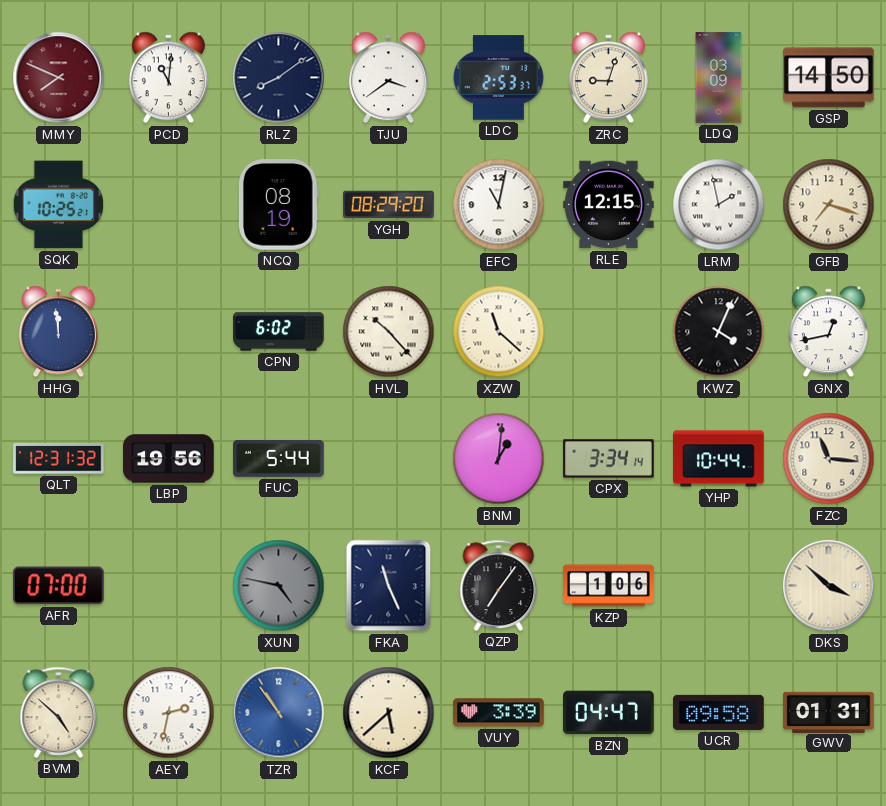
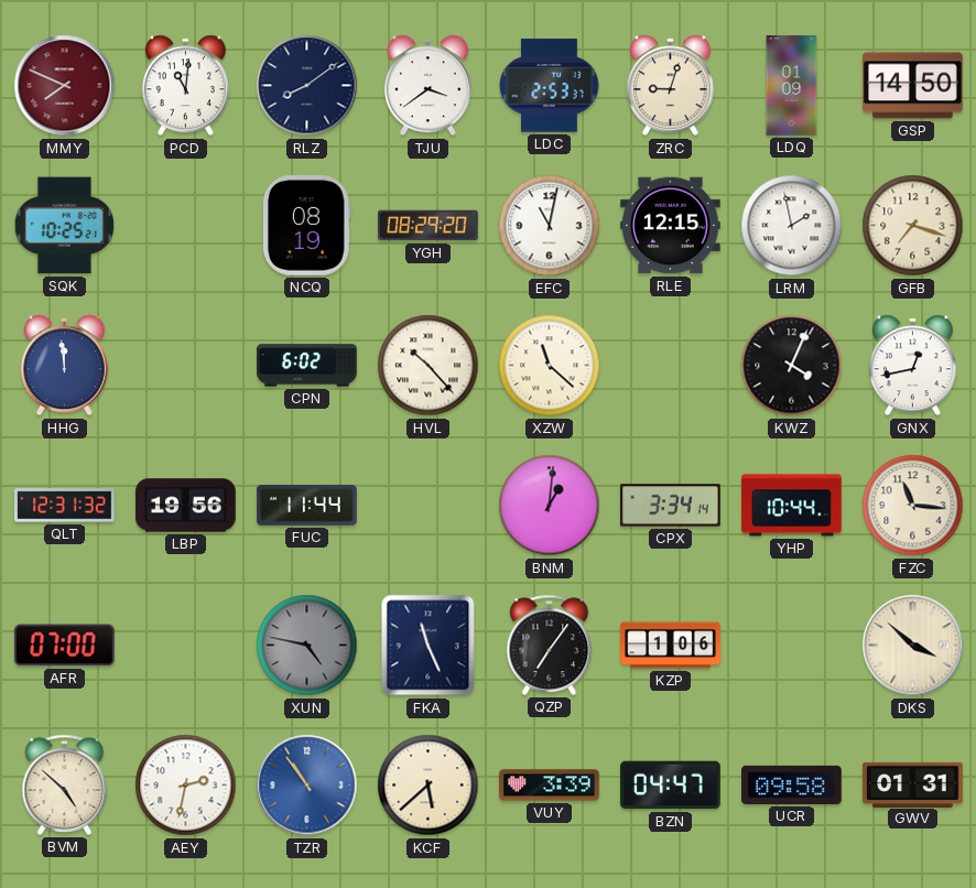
LDQ: 03:09 -> 01:09 (792, 86)
FUC: 5:44 -> 11:44 (307, 505)
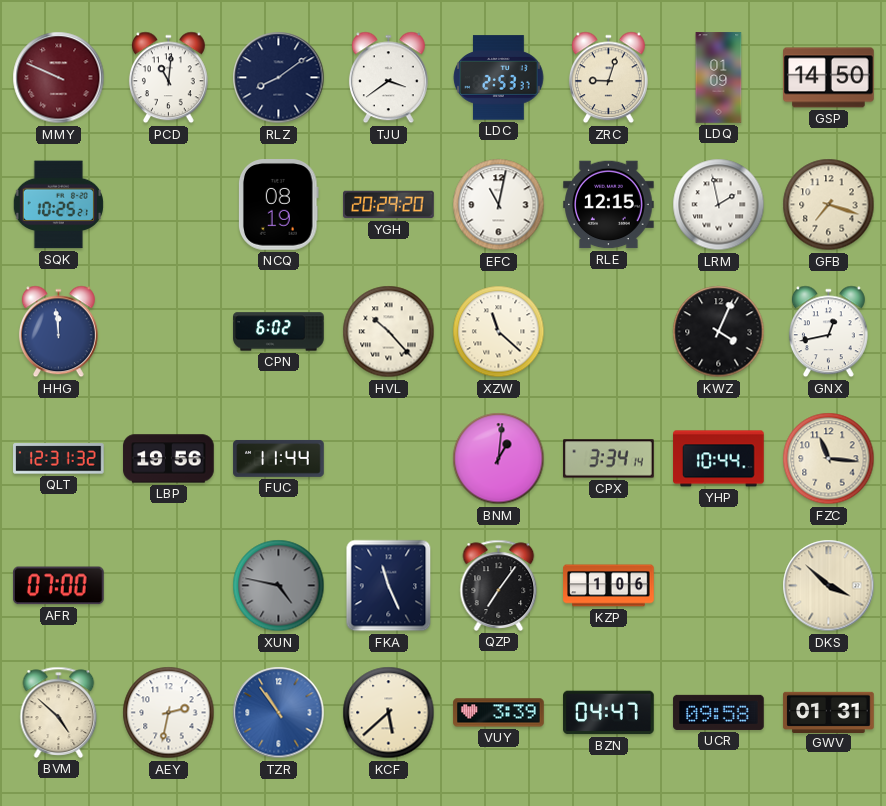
MMY: 7:49 -> 9:49 (59, 78)
YGH: 08:29 -> 20:29 (389, 205)
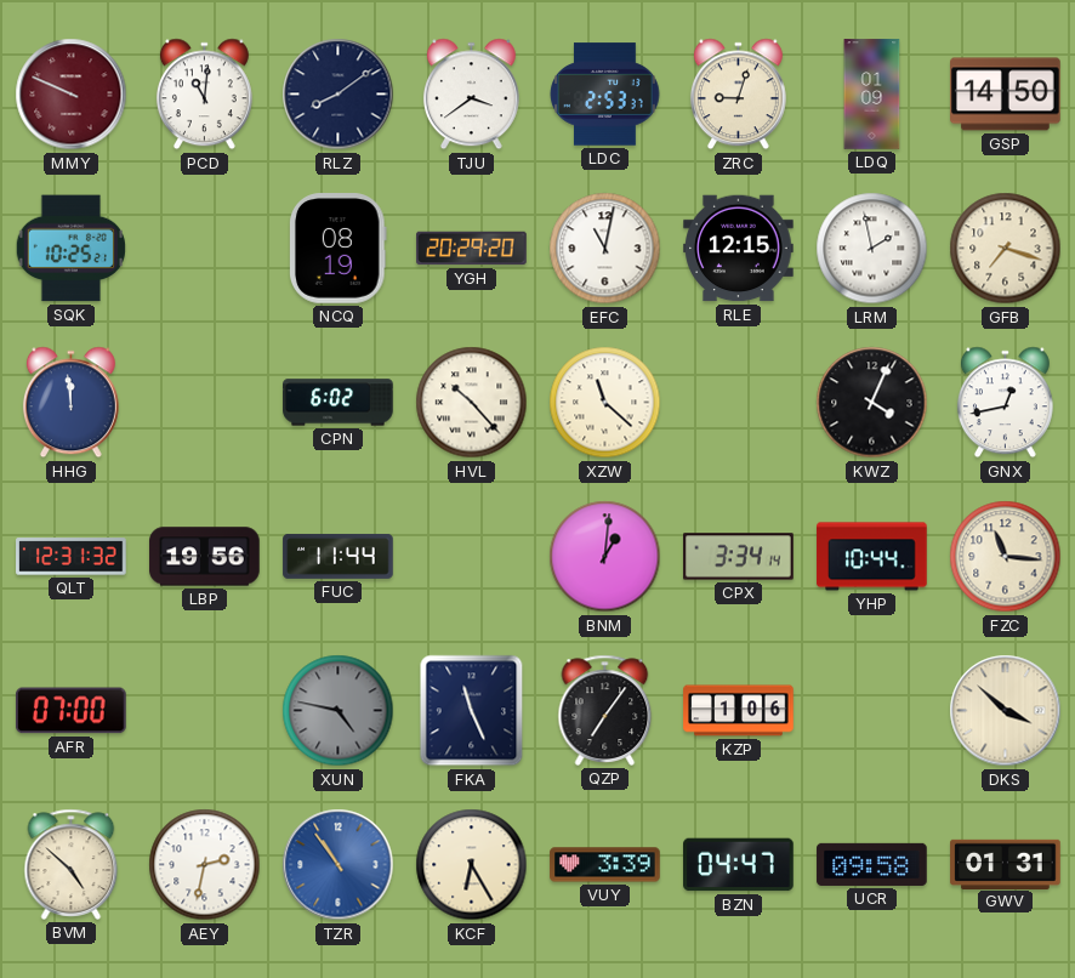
KCF: 5:38 -> 6:25 (472, 865)
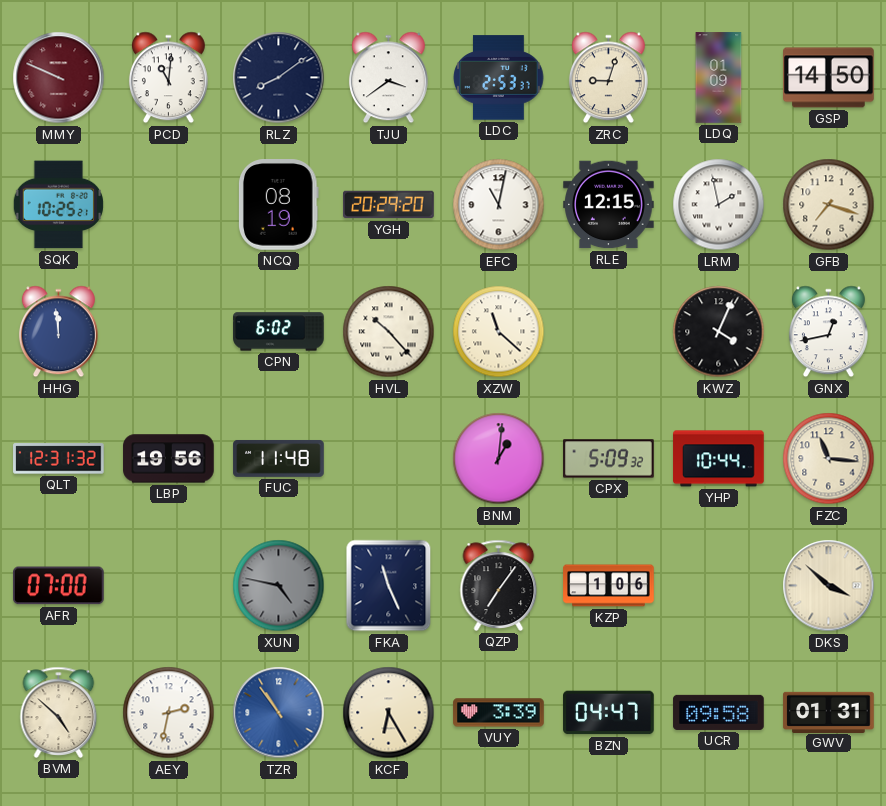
FUC: 11:44 -> 11:48 (279, 458)
CPX: 3:34 -> 5:09 (609, 459)
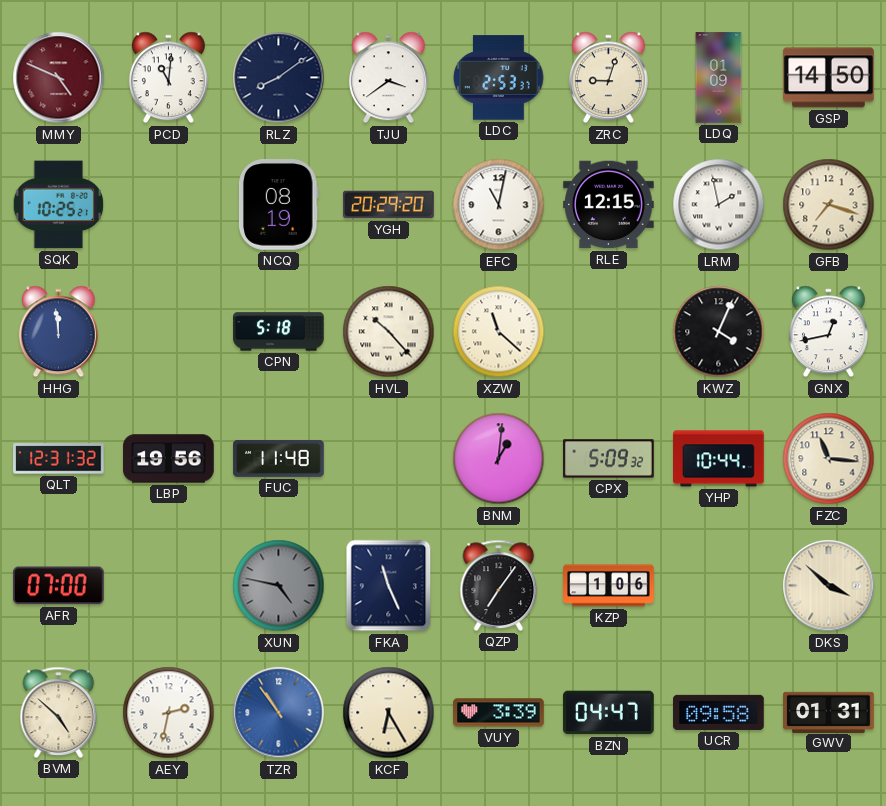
MMY: 9:49 -> 4:49 (59, 78)
CPN: 6:02 -> 5:18 (279, 332)
